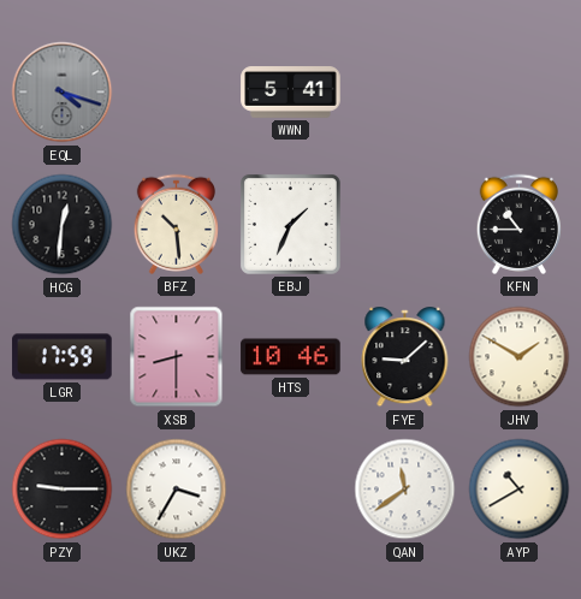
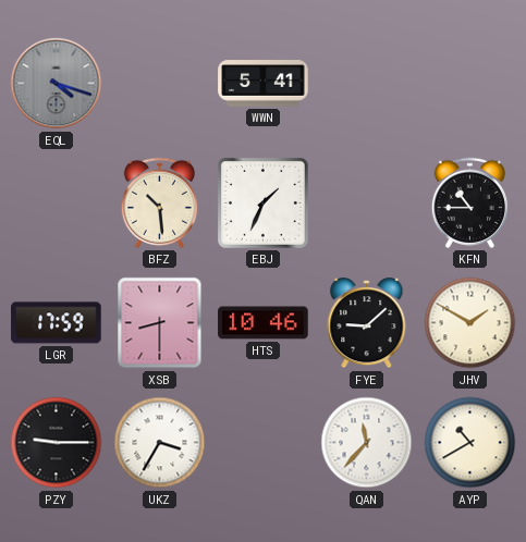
HCG: 12:31 -> none (63, 225)
QAN: 11:39 -> 11:37 (367, 443)
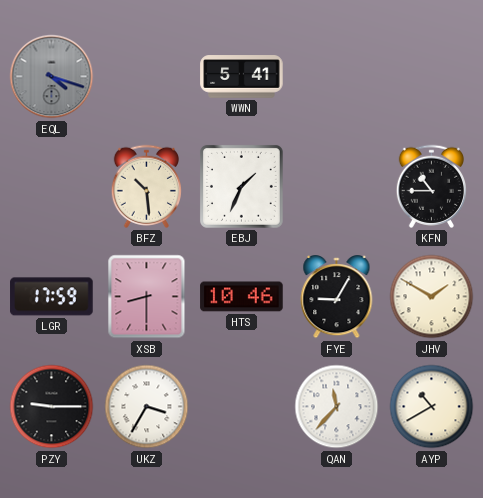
FYE: 9:08 -> 9:05 (337, 297)
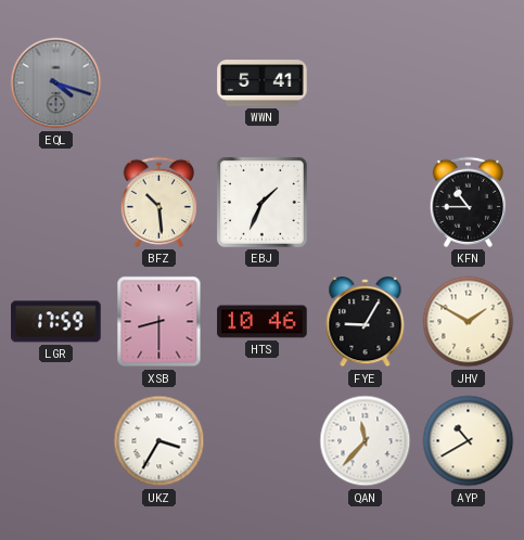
PZY: 9:15 -> none (52, 407)
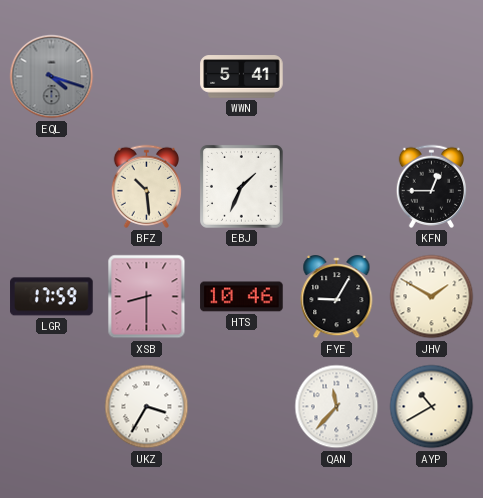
KFN: 10:45 -> 12:45 (431, 186)
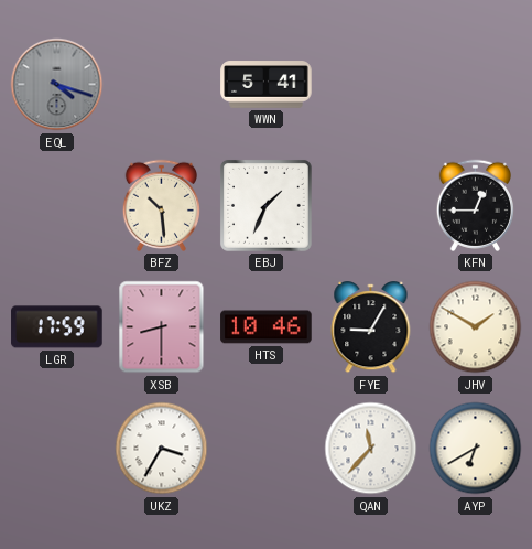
AYP: 10:40 -> 6:40 (476, 449)
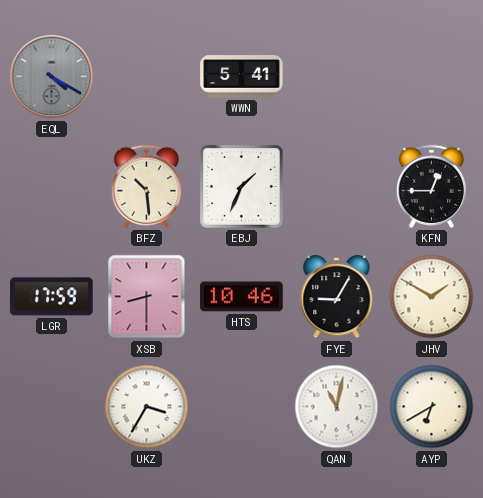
EQL: 4:18 -> 4:20 (52, 77)
QAN: 11:37 -> 11:02 (337, 407)
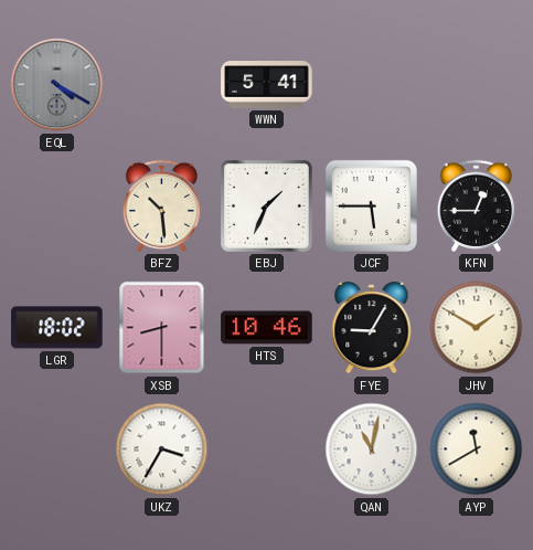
JCF: none -> 5:45 (371, 205)
LGR: 17:59 -> 18:02 (57, 328)
AYP: 6:40 -> 11:40 (477, 449)
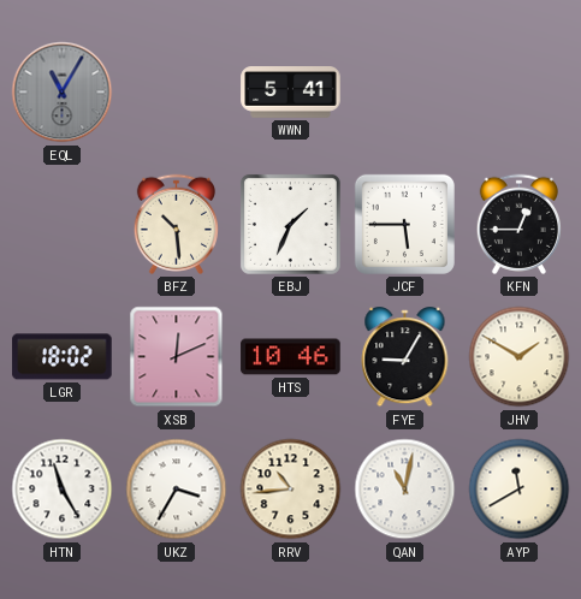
EQL: 4:20 -> 11:05 (63, 93)
XSB: 8:30 -> 12:11 (177, 357)
HTN: none -> 11:25 (63, 490)
RRV: none -> 10:44 (291, 490)
